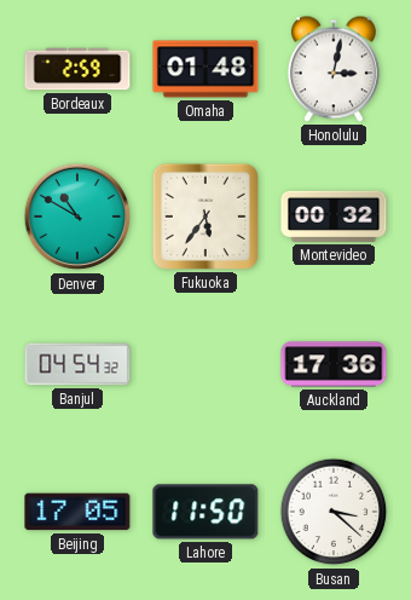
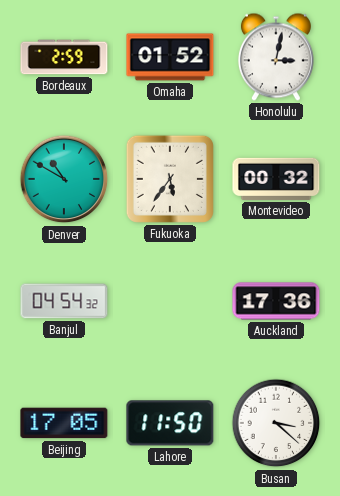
Omaha: 01:48 -> 01:52 (170, 57)
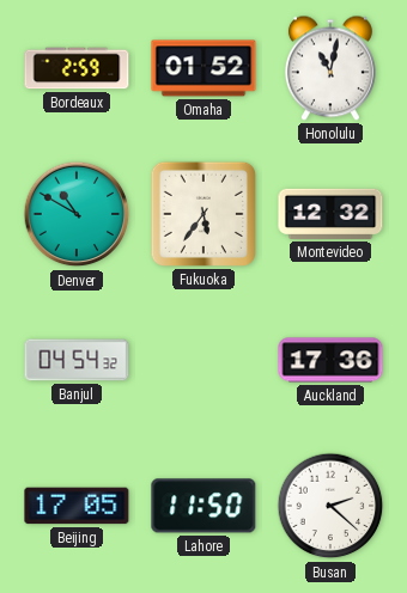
Honolulu: 3:02 -> 11:02 (330, 68)
Montevideo: 00:32 -> 12:32 (330, 214)
Busan: 3:22 -> 2:22 (330, 506)
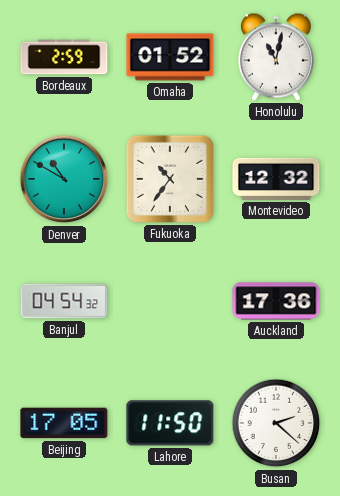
Fukuoka: 5:36 -> 10:36 (170, 179)
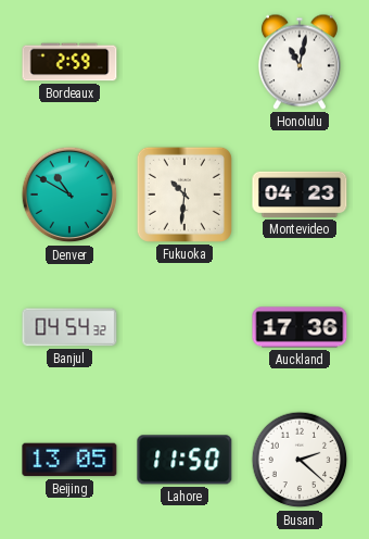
Omaha: 01:52 -> none (170, 57)
Fukuoka: 10:36 -> 10:31 (184, 195)
Montevideo: 12:32 -> 04:23 (300, 195)
Beijing: 17:05 -> 13:05 (69, 460)
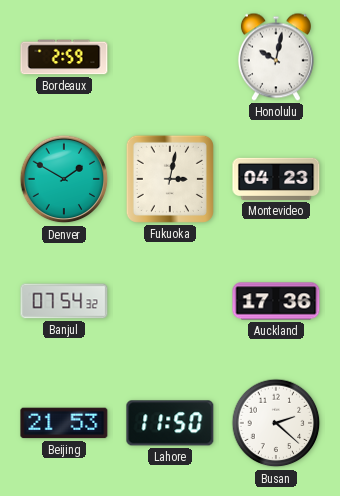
Honolulu: 11:02 -> 10:02 (276, 57)
Denver: 10:50 -> 1:50 (64, 179)
Fukuoka: 10:31 -> 3:02 (170, 179)
Banjul: 04:54 -> 07:54 (64, 301)
Beijing: 13:05 -> 21:53 (64, 423)
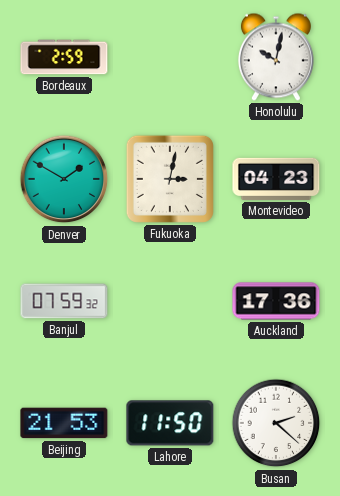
Banjul: 07:54 -> 07:59 (64, 301)
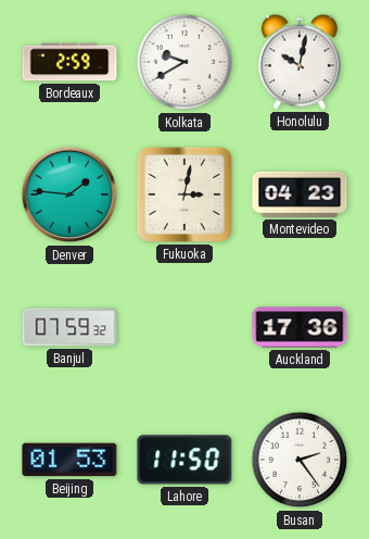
Kolkata: none -> 9:40 (184, 62)
Denver: 1:50 -> 1:46 (69, 195)
Beijing: 21:53 -> 01:53 (69, 460)
Busan: 2:22 -> 2:24 (300, 460)
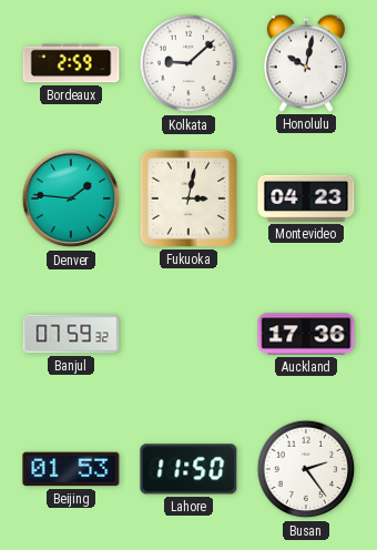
Kolkata: 9:40 -> 9:08 (188, 63)
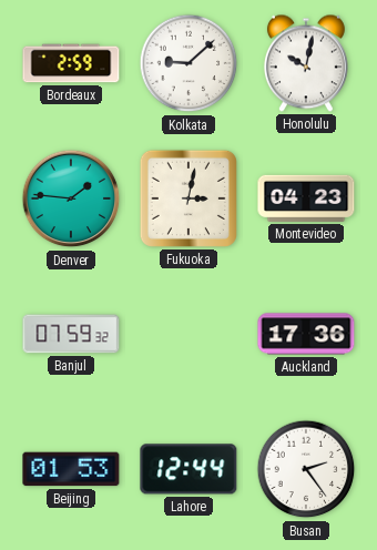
Lahore: 11:50 -> 12:44 (188, 469)
